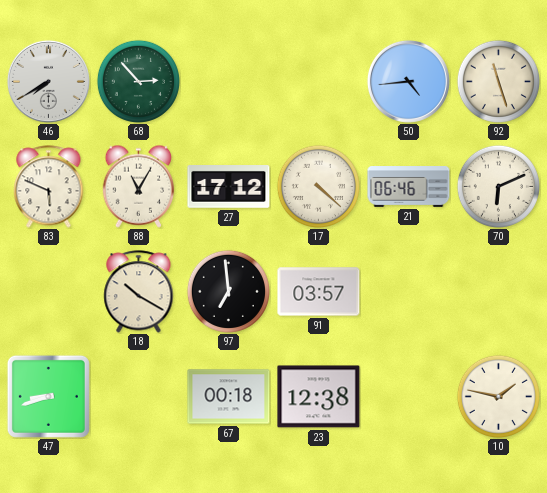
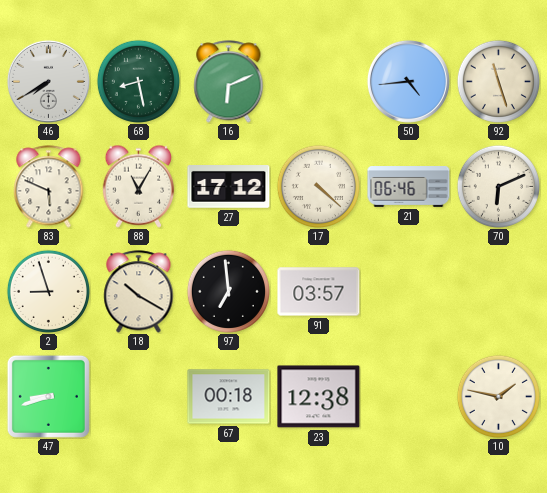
68: 2:53 -> 8:28 (138, 81)
16: none -> 6:11 (229, 82)
2: none -> 8:57 (48, 291)
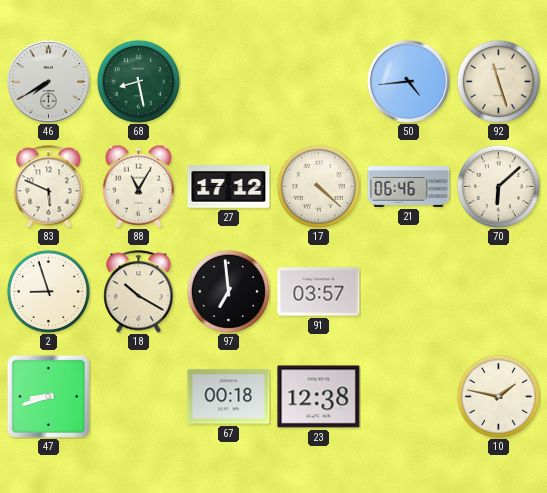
16: 6:11 -> none (229, 82)
70: 6:11 -> 6:08 (498, 186)
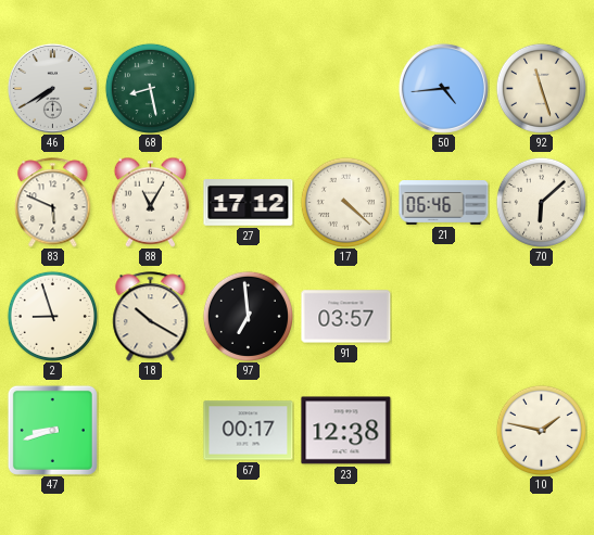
67: 00:18 -> 00:17 (249, 431)
